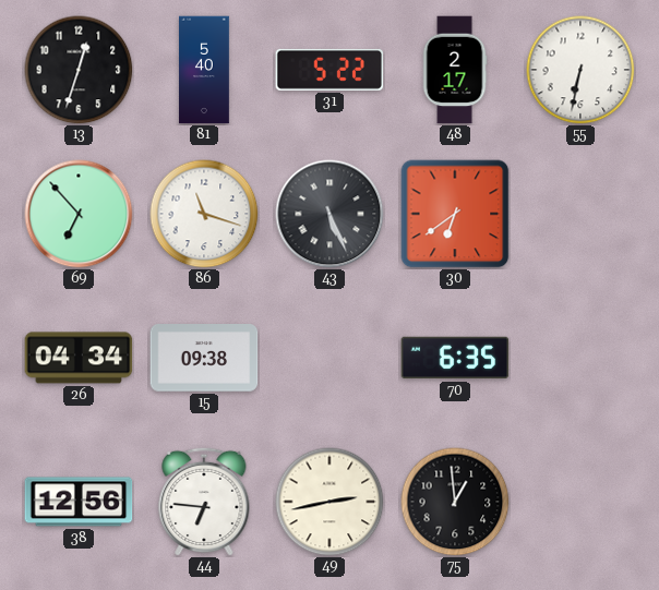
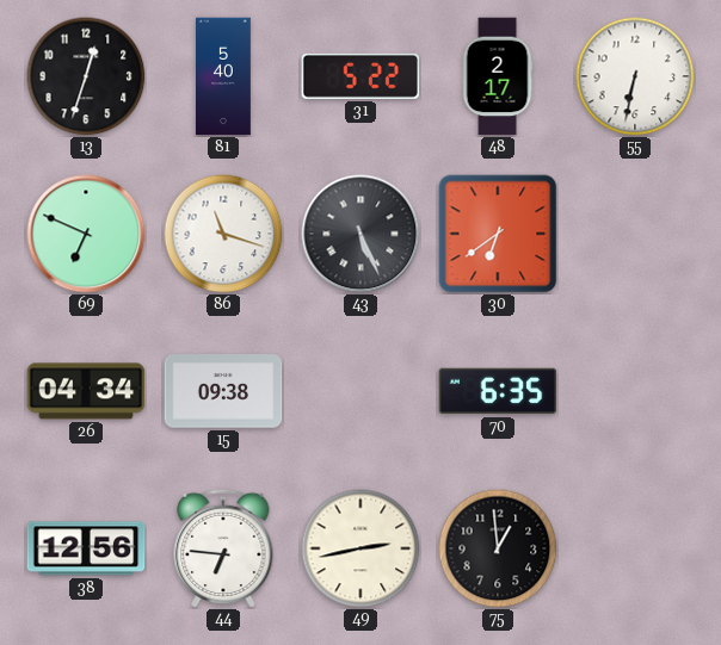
69: 6:53 -> 6:49 (86, 234)
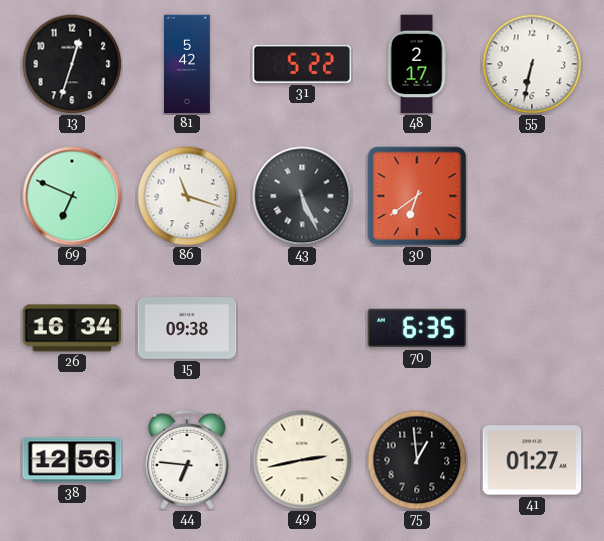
81: 5:40 -> 5:42 (188, 64)
26: 04:34 -> 16:34 (72, 328)
41: none -> 01:27 (532, 460)
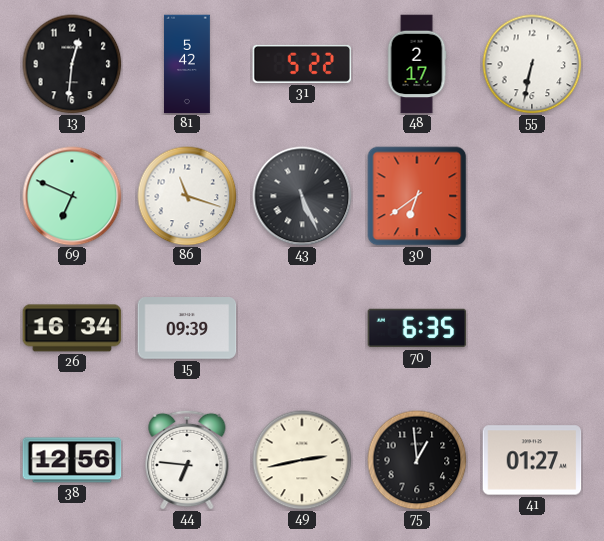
13: 12:33 -> 12:31 (72, 64)
15: 09:38 -> 09:39 (187, 329)
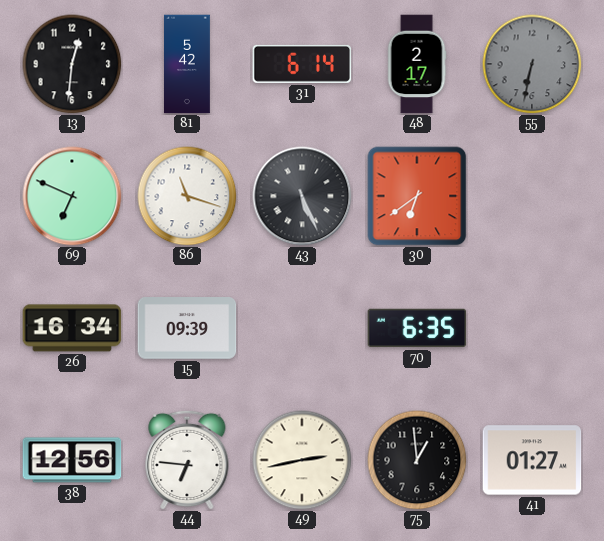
31: 5:22 -> 6:14 (302, 64)
55 dial: white -> grey (532, 64)
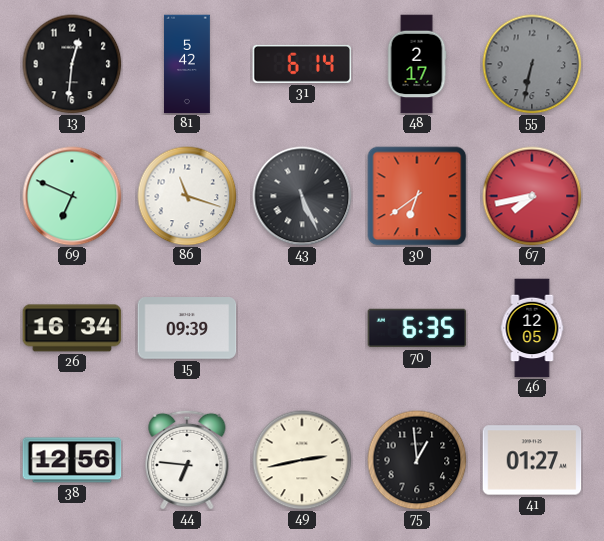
67: none -> 7:43 (532, 196)
46: none -> 12:05 (532, 328)
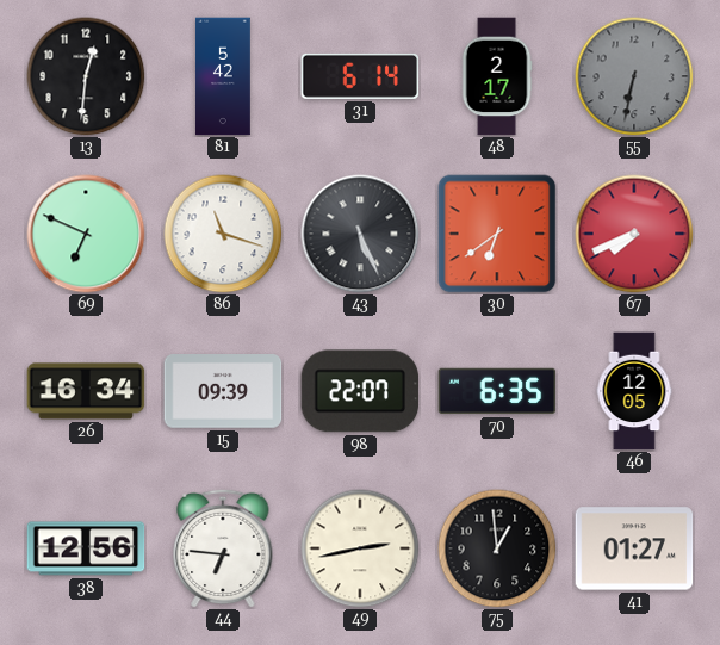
67: 7:43 -> 7:41 (634, 234)
98: none -> 22:07 (360, 391)
